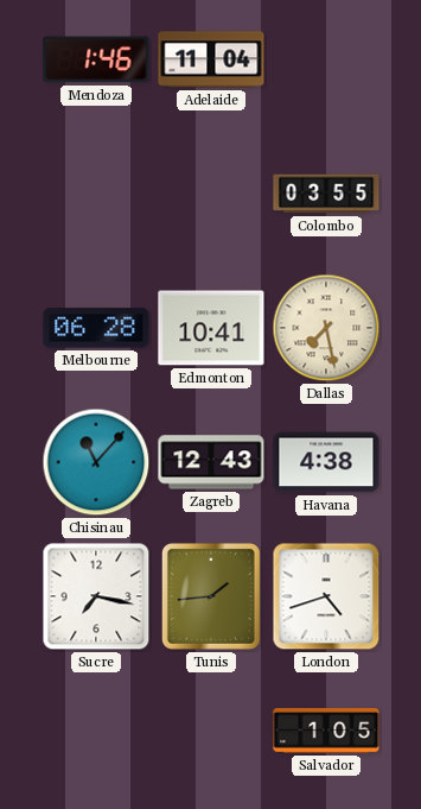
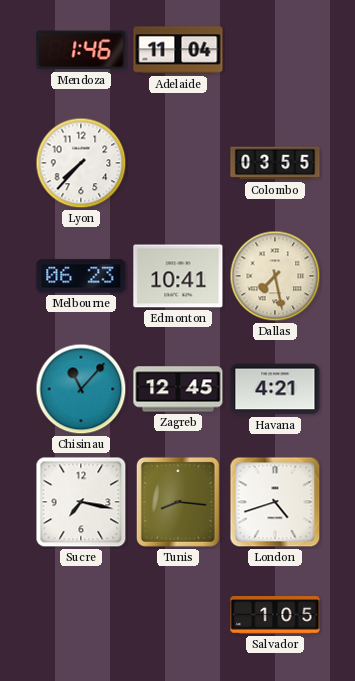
Lyon: none -> 7:37 (81, 163)
Melbourne: 06:28 -> 06:23 (81, 276)
Zagreb: 12:43 -> 12:45 (178, 389)
Havana: 4:38 -> 4:21 (275, 389)
Tunis: 1:44 -> 8:16 (178, 502)
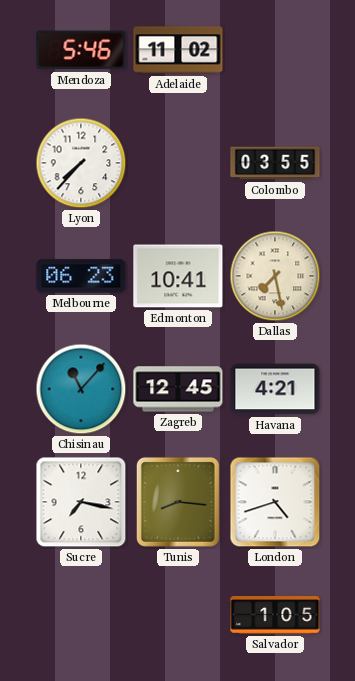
Mendoza: 1:46 -> 5:46 (81, 50)
Adelaide: 11:04 -> 11:02 (178, 50)
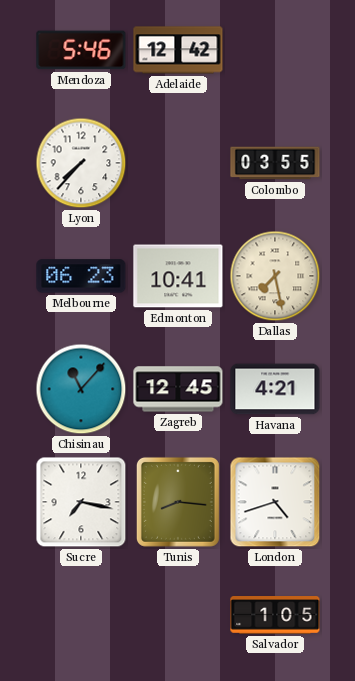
Adelaide: 11:02 -> 12:42 (178, 50)
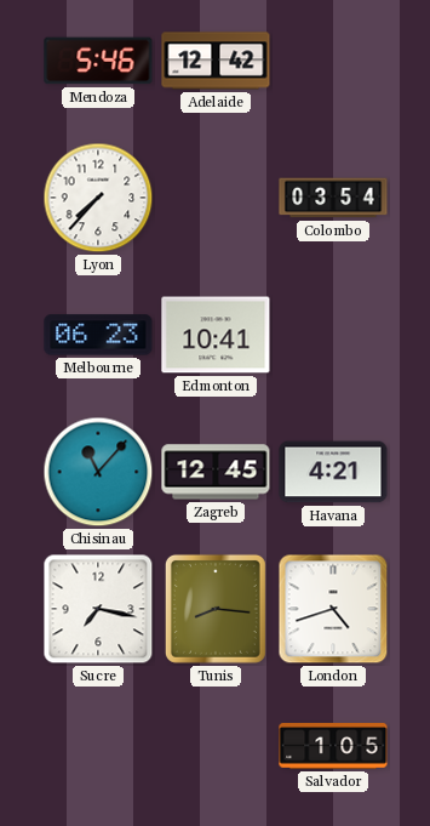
Colombo: 03:55 -> 03:54 (333, 198)
Dallas: 7:28 -> none (275, 276)
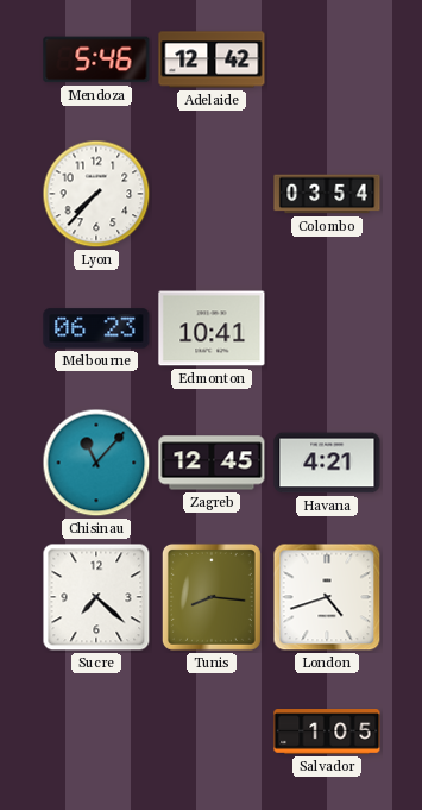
Sucre: 7:17 -> 7:22 (96, 597)
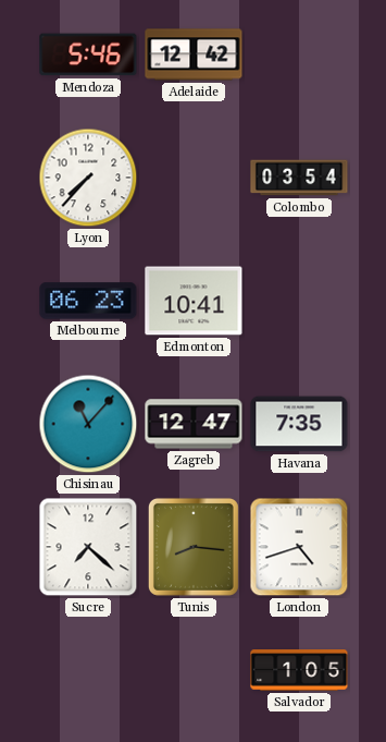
Zagreb: 12:45 -> 12:47 (194, 424)
Havana: 4:21 -> 7:35 (299, 424)
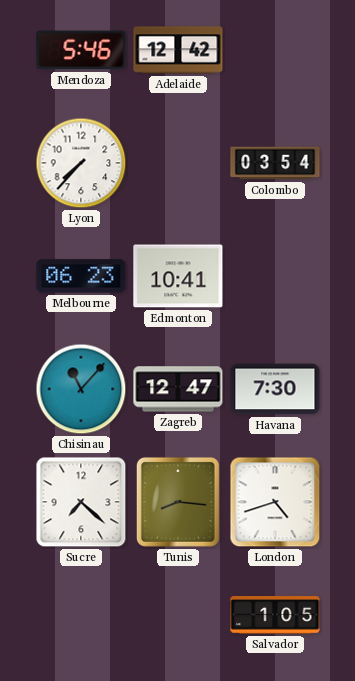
Havana: 7:35 -> 7:30 (275, 389)
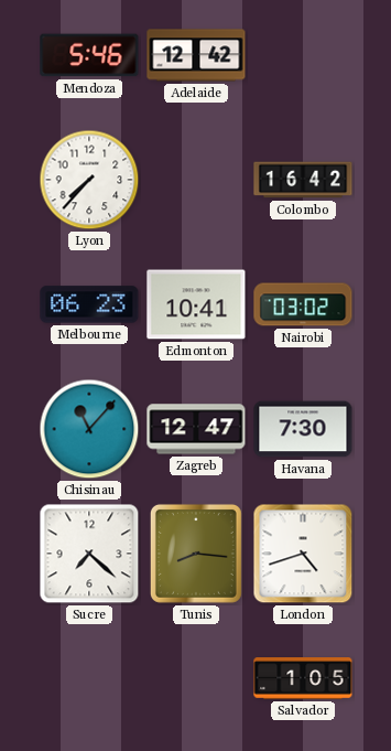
Colombo: 03:54 -> 16:42 (303, 180)
Nairobi: none -> 03:02 (303, 304)
